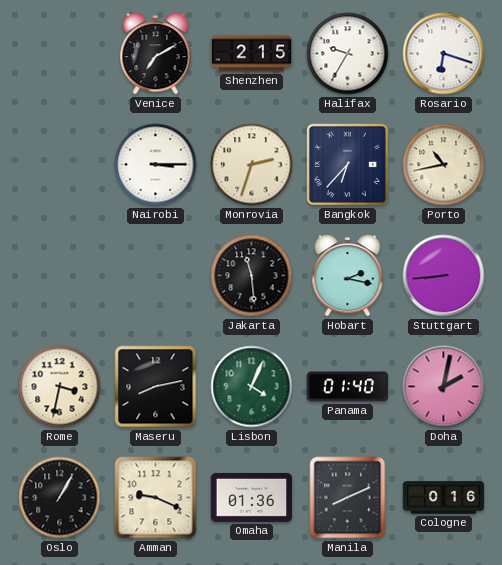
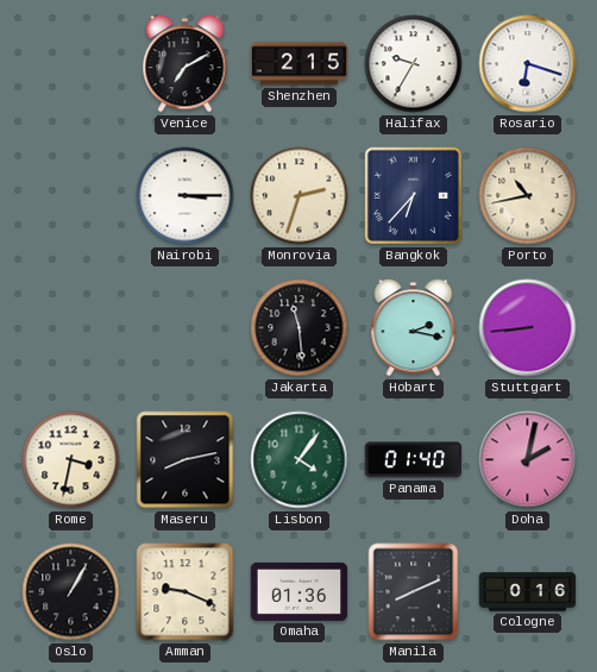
Lisbon: 4:04 -> 4:06 (300, 460)
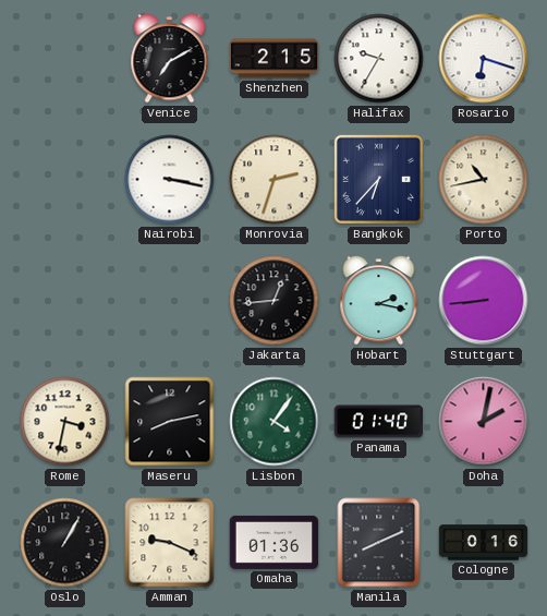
Nairobi: 3:15 -> 3:17 (170, 180)
Jakarta: 11:29 -> 12:44 (275, 301)
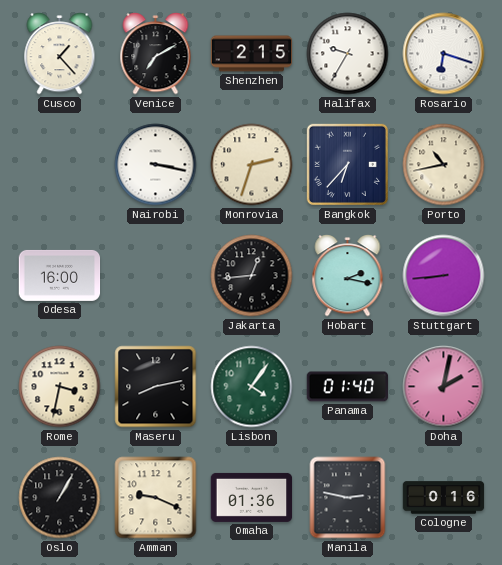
Cusco: none -> 1:23 (60, 54)
Odesa: none -> 16:00 (60, 275)
Manila: 8:11 -> 2:47 (348, 498)
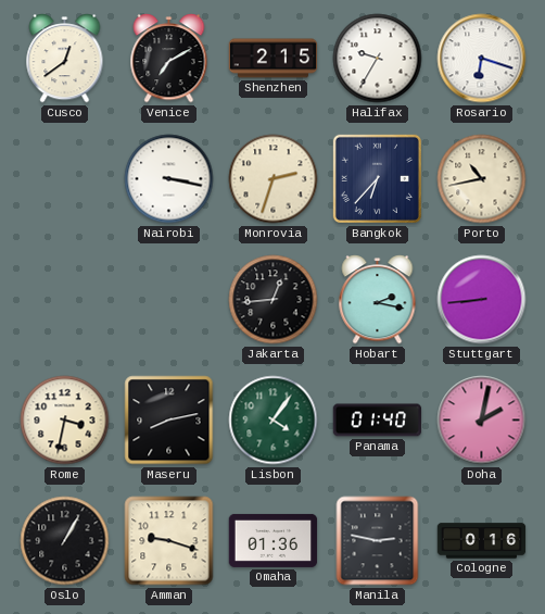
Cusco: 1:23 -> 12:39 (65, 59)
Odesa: 16:00 -> none (60, 275)
Amman: 9:19 -> 9:18 (169, 541)
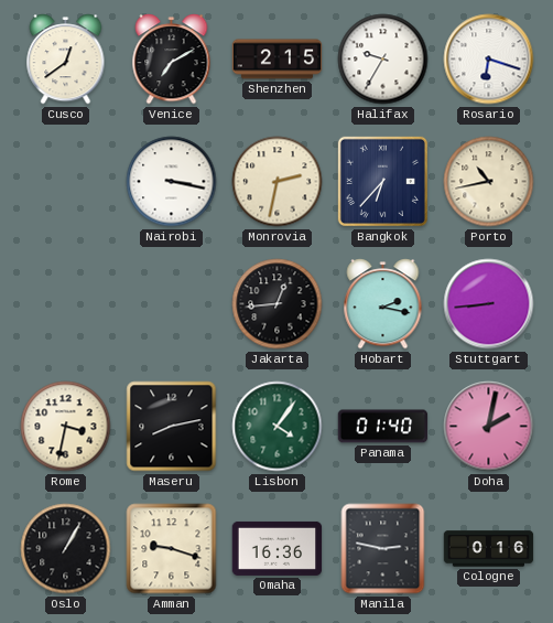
Monrovia: 2:33 -> 2:32 (278, 182)
Omaha: 01:36 -> 16:36 (278, 548)
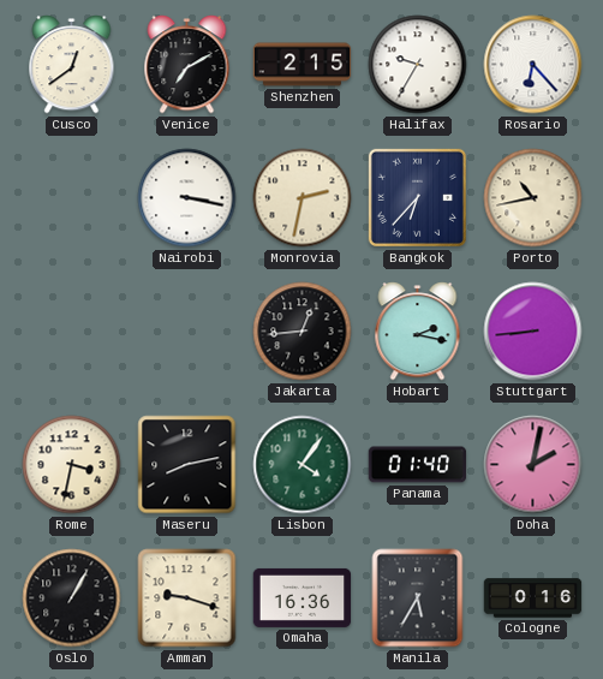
Rosario: 6:18 -> 6:23 (533, 65)
Manila: 2:47 -> 5:35 (418, 598)
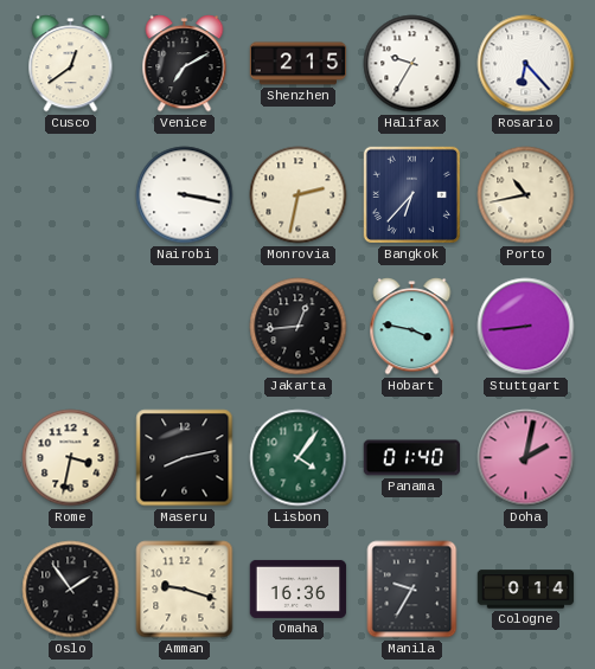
Hobart: 2:17 -> 3:47 (412, 327)
Oslo: 1:05 -> 1:54 (71, 590)
Manila: 5:35 -> 9:35 (412, 590)
Cologne: 0:16 -> 0:14 (526, 590)
